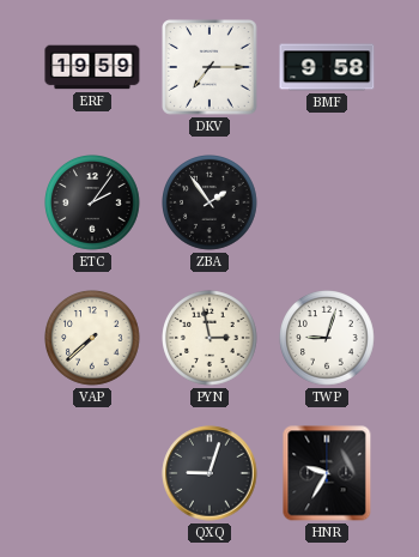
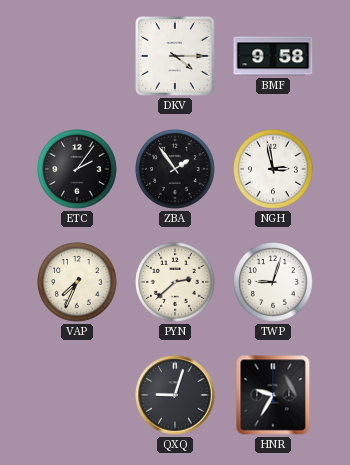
ERF: 19:59 -> none (92, 67)
DKV: 7:15 -> 4:15 (176, 57)
NGH: none -> 2:58 (274, 170)
VAP: 7:38 -> 7:34 (78, 283)
PYN: 2:58 -> 2:38 (176, 283)
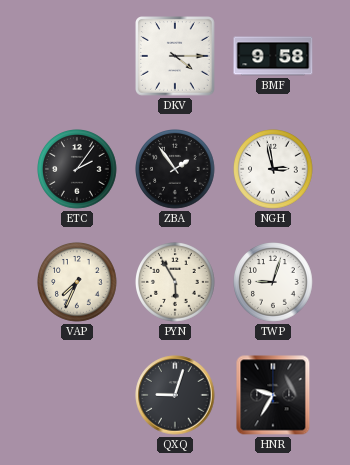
PYN: 2:38 -> 5:55 (176, 283)
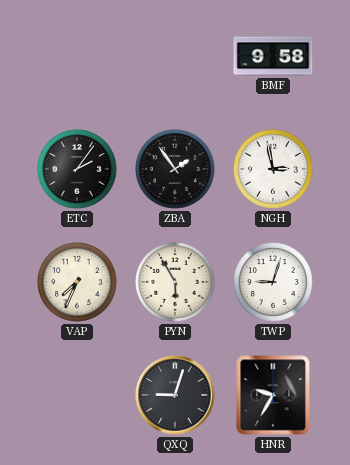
DKV: 4:15 -> none (176, 57)
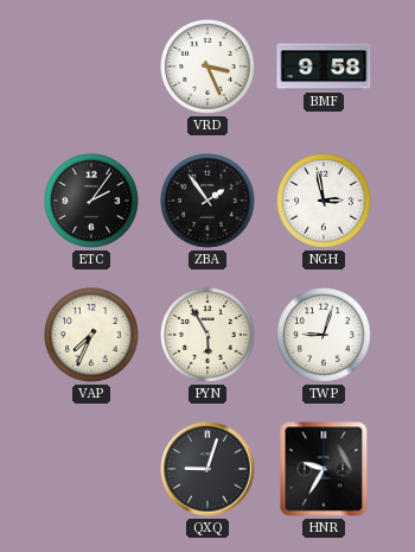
VRD: none -> 3:26 (209, 68)
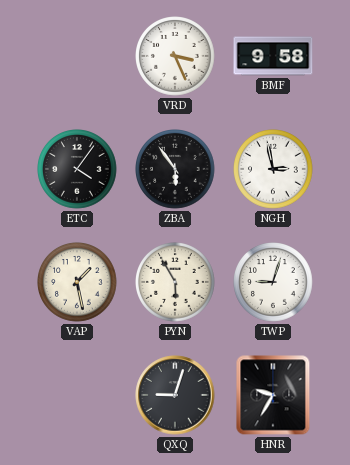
ETC: 2:06 -> 4:06 (78, 170)
ZBA: 1:54 -> 5:54 (176, 170)
VAP: 7:34 -> 1:28 (78, 283)
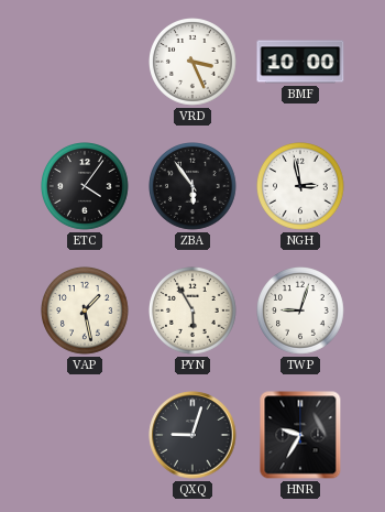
BMF: 9:58 -> 10:00 (300, 62)
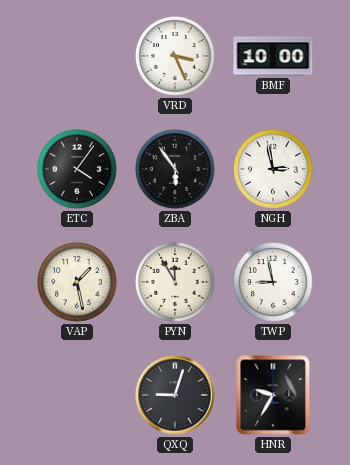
PYN: 5:55 -> 11:55 (176, 283)
TWP: 9:03 -> 8:58 (274, 283)
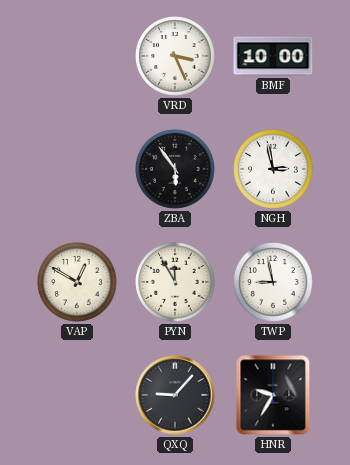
ETC: 4:06 -> none (78, 170)
VAP: 1:28 -> 12:50 (78, 283)
QXQ: 9:03 -> 9:07 (175, 395)
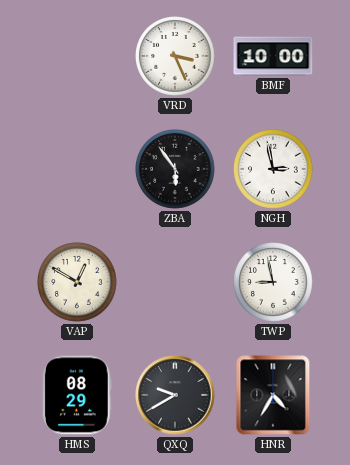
PYN: 11:55 -> none (176, 283)
HMS: none -> 08:29 (77, 395)
QXQ: 9:07 -> 9:40 (175, 395)
HNR: 9:35 -> 4:35 (273, 395)
